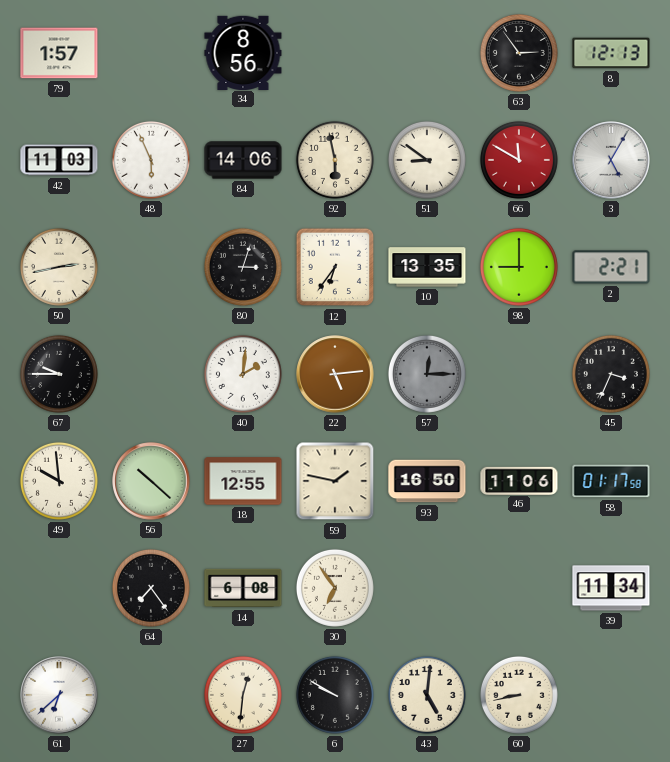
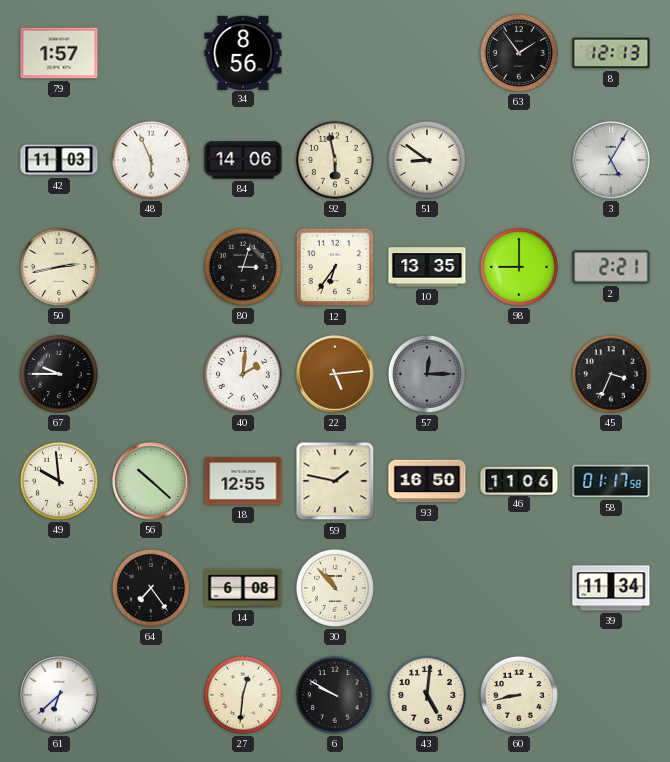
63: 2:54 -> 1:54 (519, 53)
66: 11:50 -> none (519, 160)
30: 6:54 -> 10:53 (335, 588)
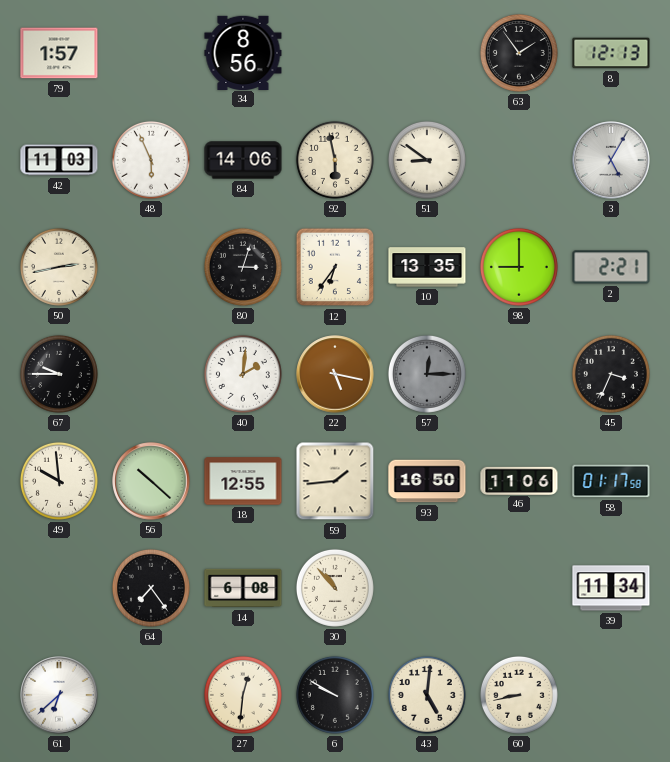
22: 5:14 -> 5:17 (335, 374)
59: 1:47 -> 1:44 (335, 481)
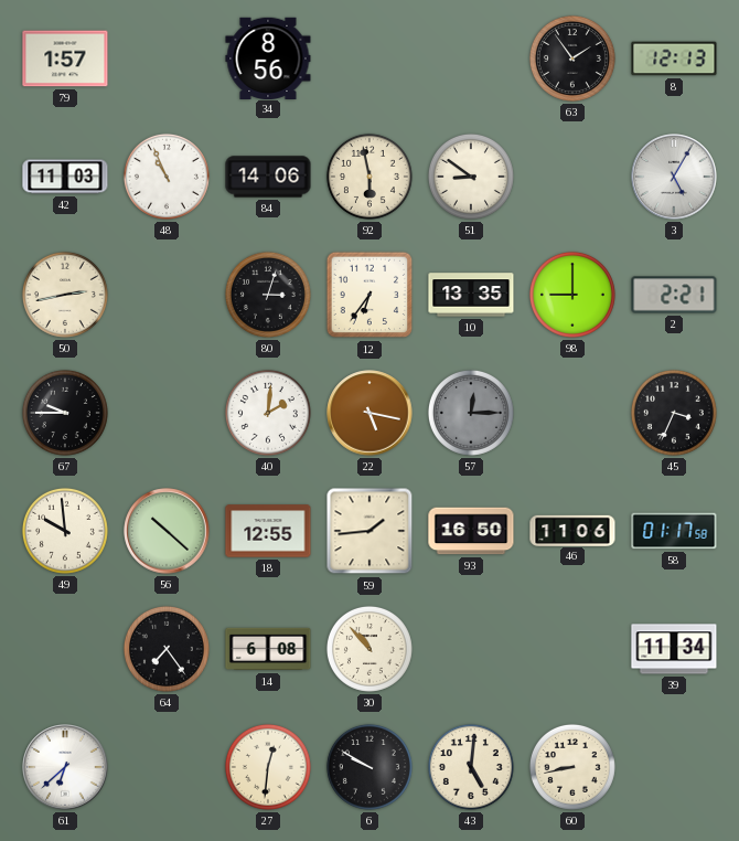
48: 5:56 -> 10:56 (167, 177)
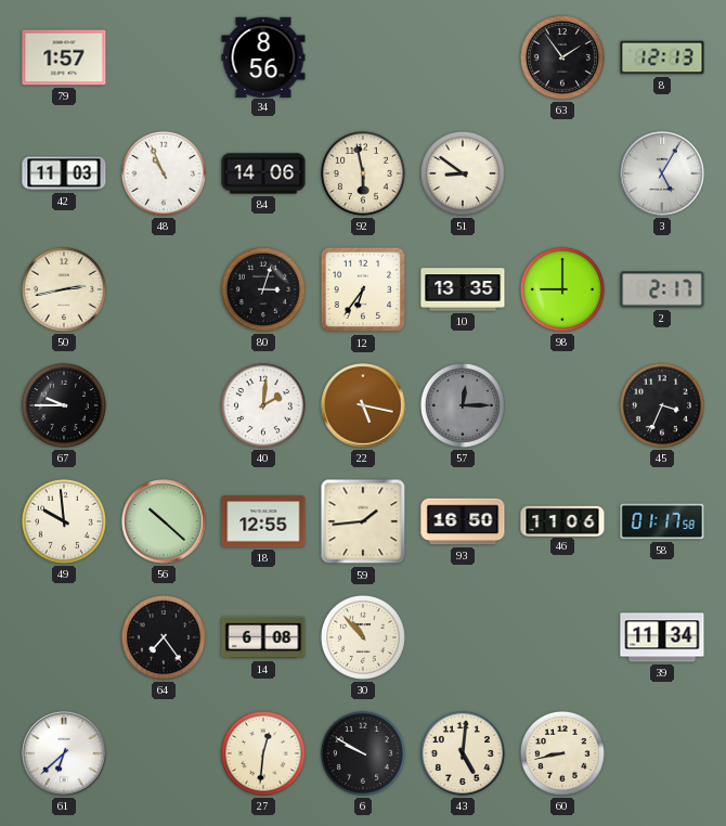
2: 2:21 -> 2:17 (662, 289)
